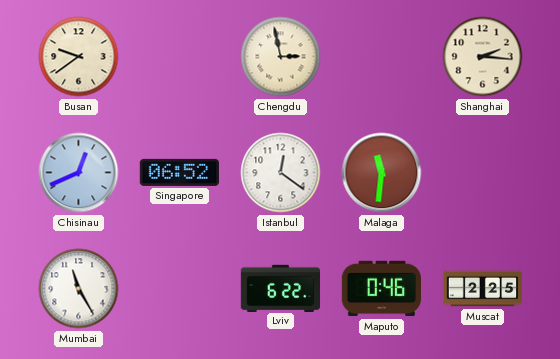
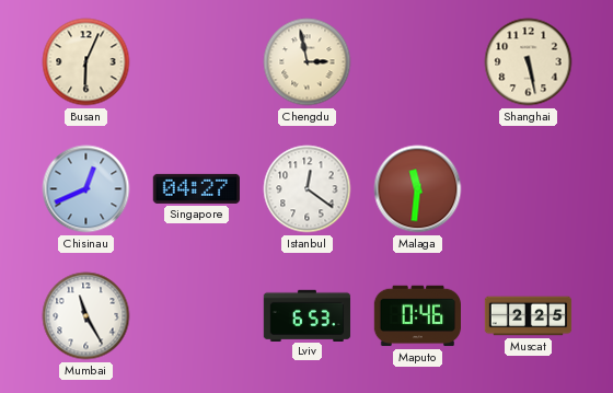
Busan: 9:39 -> 6:04 (86, 62)
Shanghai: 2:16 -> 5:28 (529, 62)
Singapore: 06:52 -> 04:27 (196, 188)
Lviv: 6:22 -> 6:53 (308, 315)
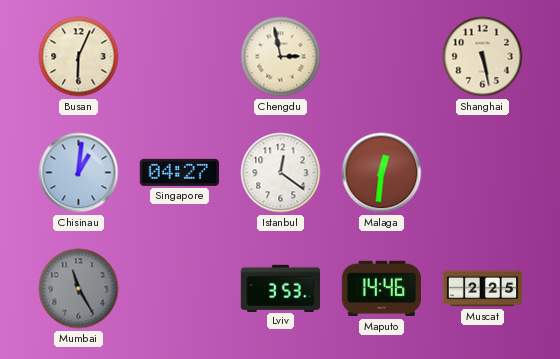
Chisinau: 12:41 -> 1:01 (79, 173)
Malaga: 11:31 -> 12:31 (382, 173)
Mumbai dial: white -> grey (79, 289)
Lviv: 6:53 -> 3:53 (281, 288)
Maputo: 0:46 -> 14:46 (381, 289)
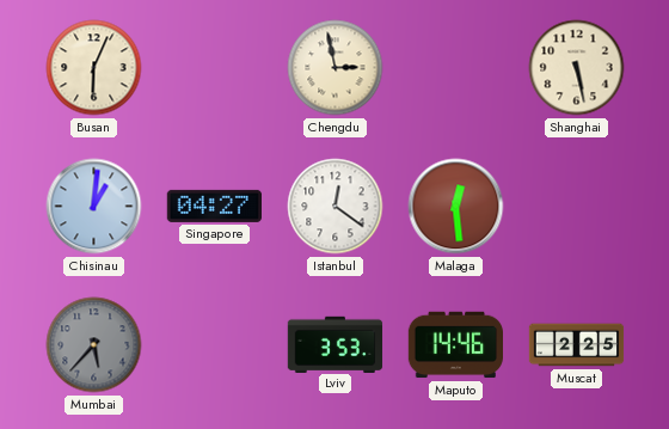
Malaga: 12:31 -> 12:29 (456, 207)
Mumbai: 11:25 -> 5:37 (94, 345)
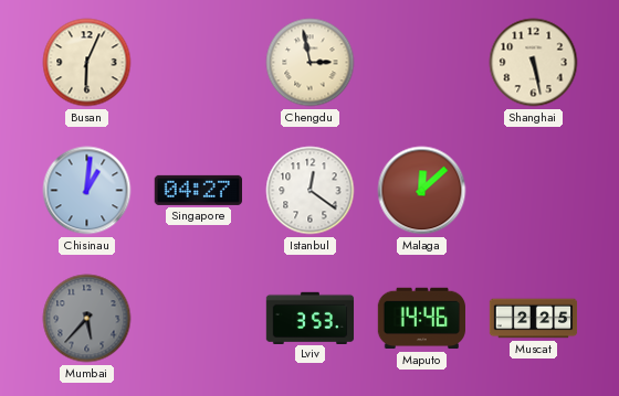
Malaga: 12:29 -> 12:08 (422, 191)
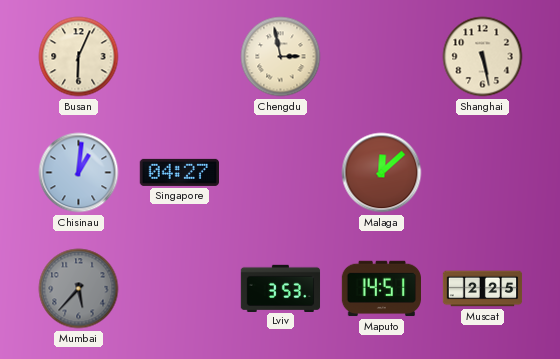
Istanbul: 12:21 -> none (311, 191)
Maputo: 14:46 -> 14:51 (381, 289)
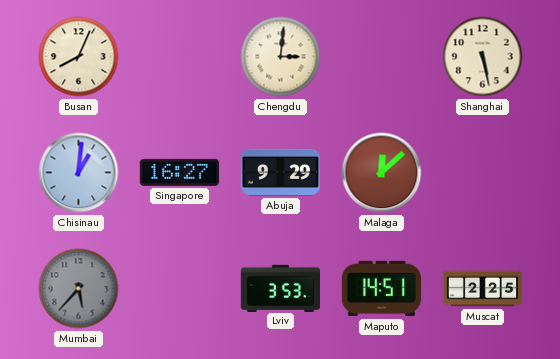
Busan: 6:04 -> 8:04 (79, 57)
Chengdu: 2:58 -> 3:01 (281, 57)
Singapore: 04:27 -> 16:27 (179, 172)
Abuja: none -> 9:29 (280, 172)
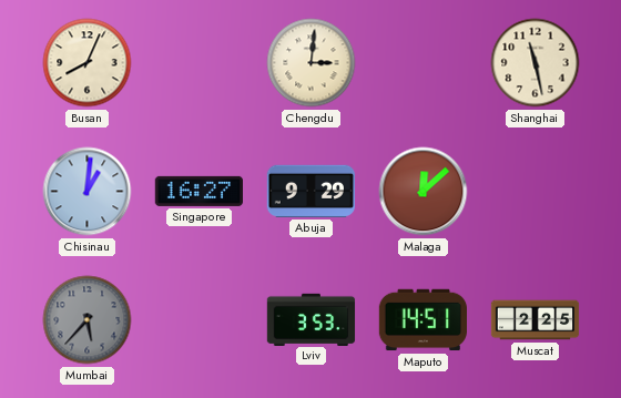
Shanghai: 5:28 -> 11:28 (536, 63)
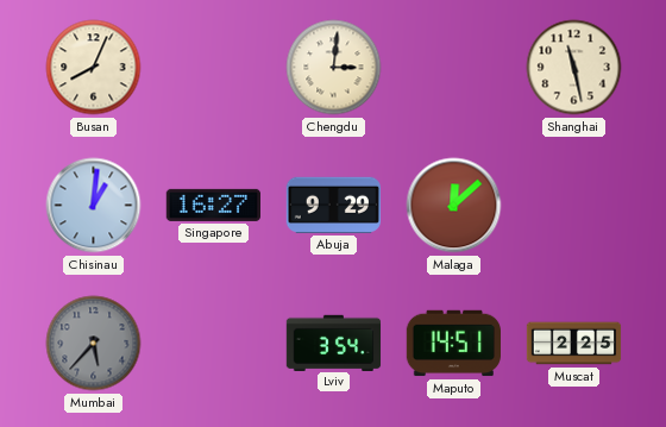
Lviv: 3:53 -> 3:54 (334, 343)
